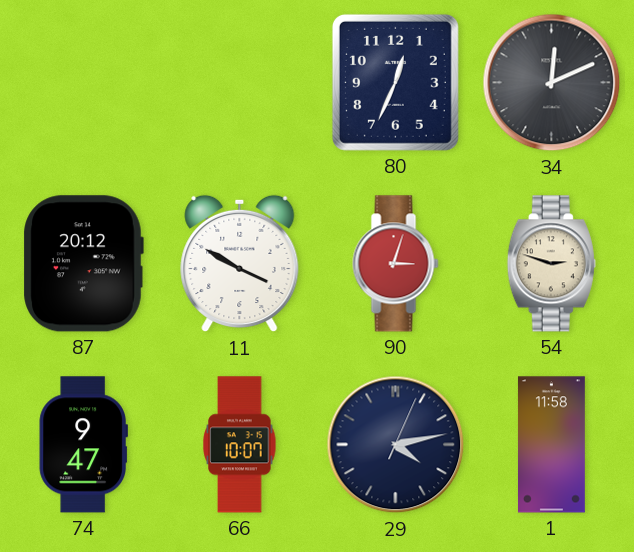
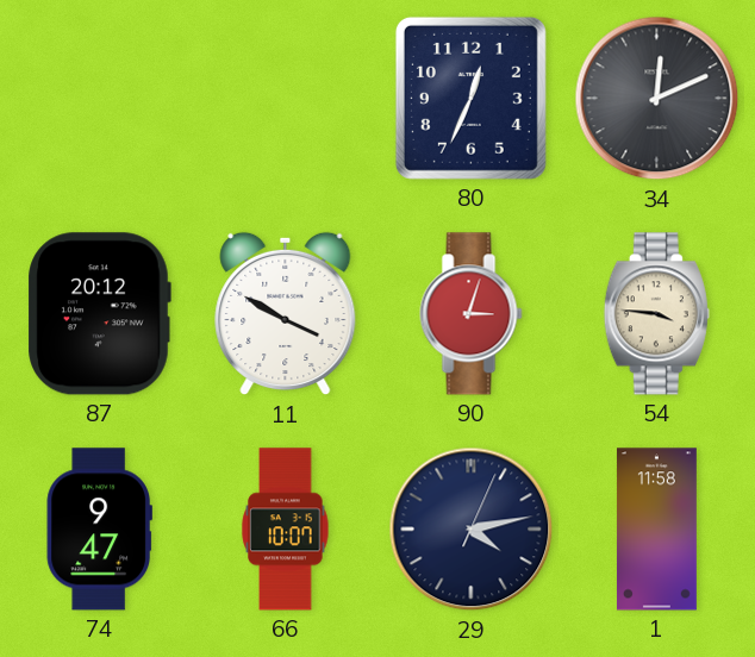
54: 2:48 -> 3:46 (656, 314)
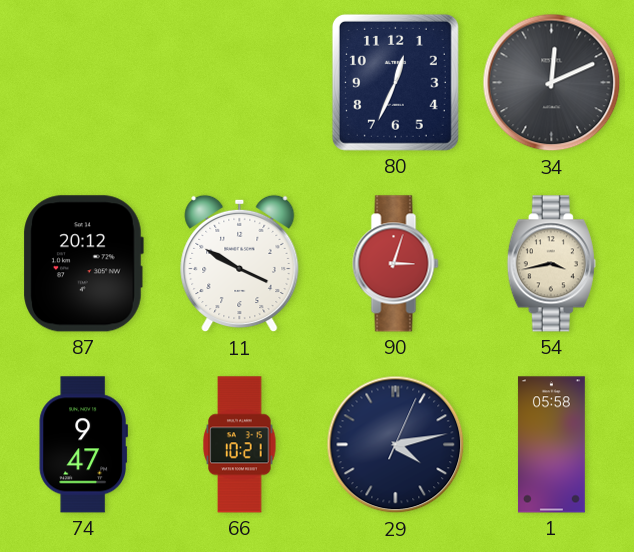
54: 3:46 -> 3:43 (551, 264)
66: 10:07 -> 10:21 (240, 445)
1: 11:58 -> 05:58 (551, 445)
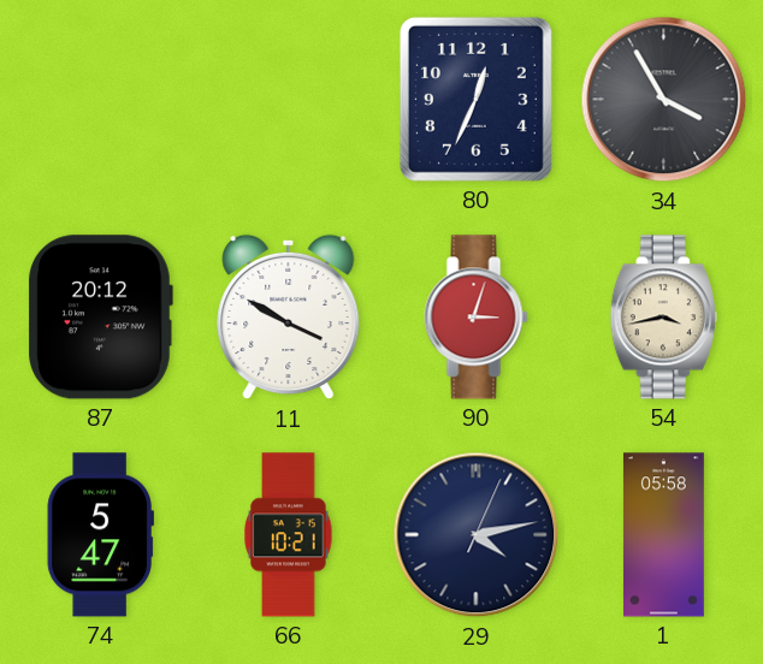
34: 12:11 -> 3:55 (664, 100)
74: 9:47 -> 5:47 (100, 535)
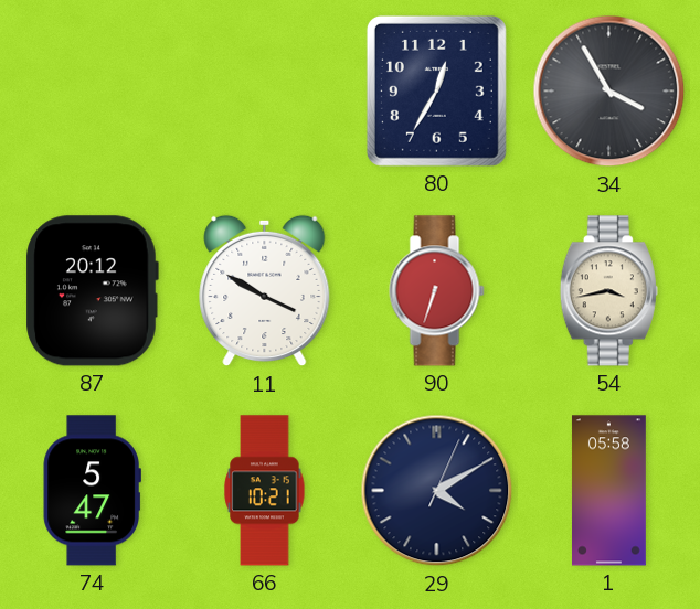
80: 12:34 -> 12:35 (436, 90)
90: 3:03 -> 6:33 (437, 291)
29: 4:13 -> 4:10 (437, 491)
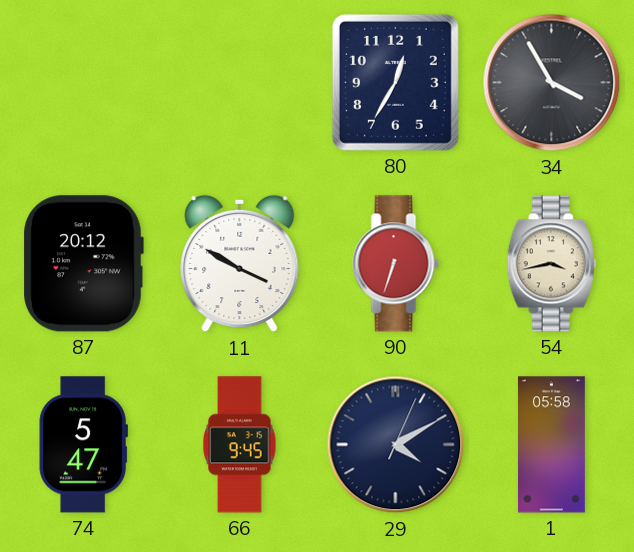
66: 10:21 -> 9:45 (240, 445)
